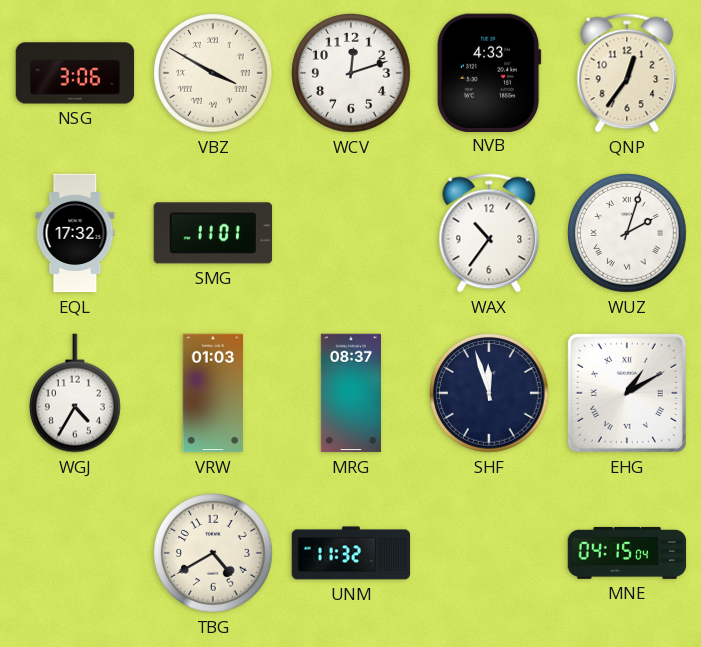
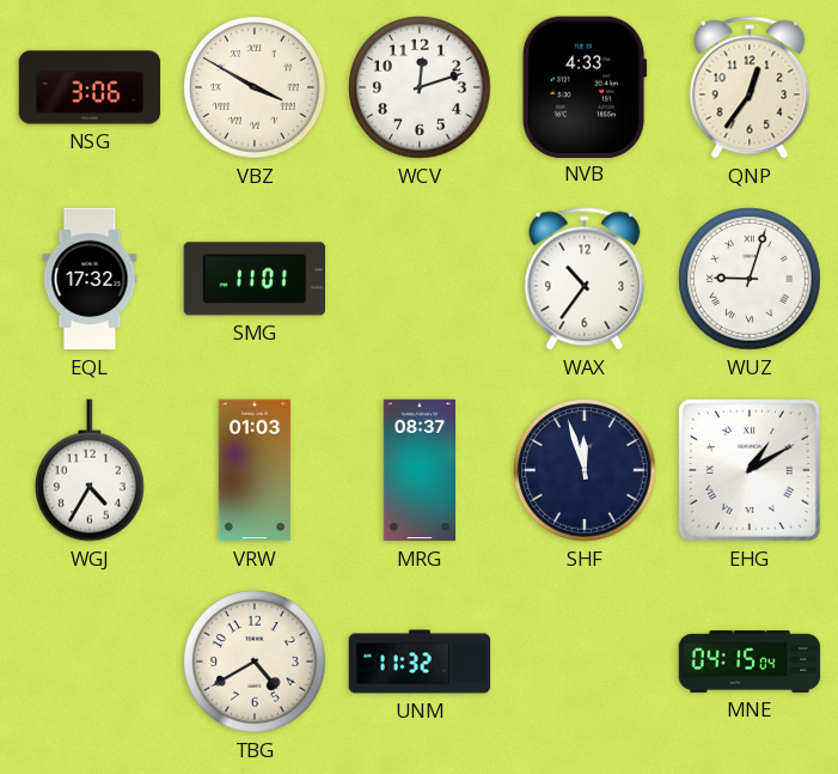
WUZ: 2:03 -> 9:03 (750, 279)
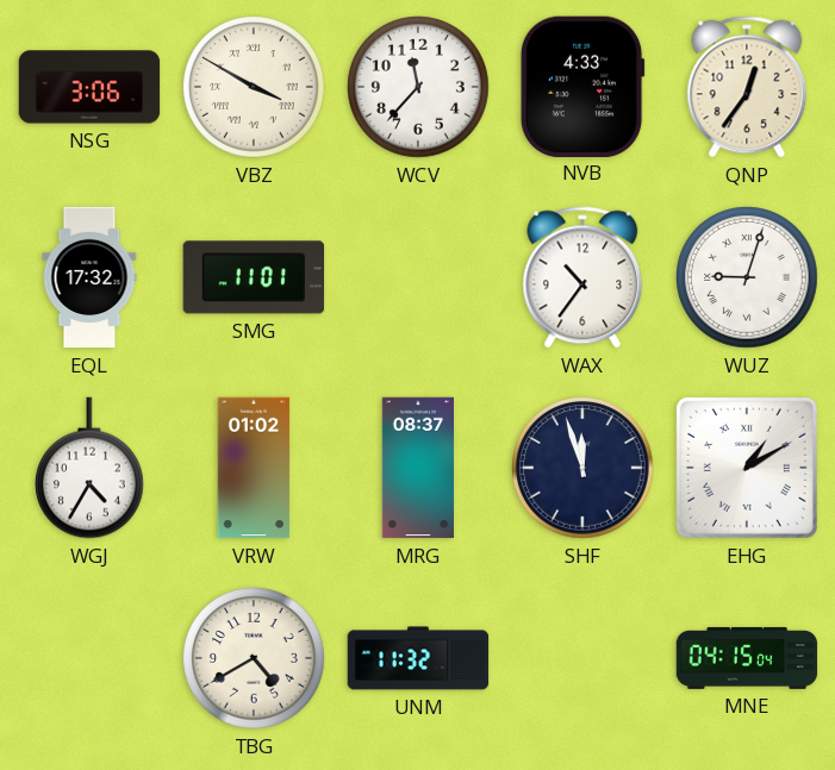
WCV: 12:12 -> 11:37 (418, 87)
VRW: 01:03 -> 01:02 (254, 468)
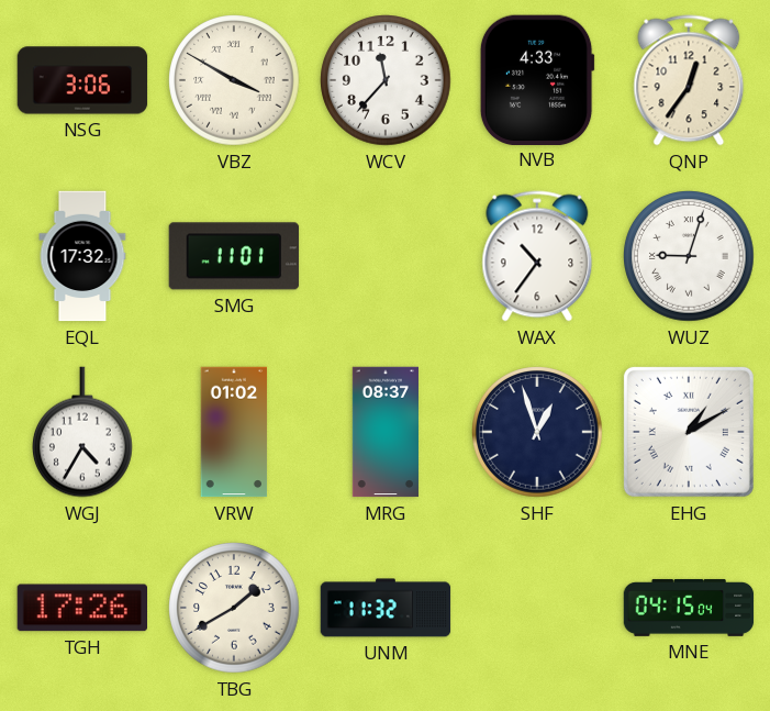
SHF: 11:57 -> 12:57 (537, 432)
TGH: none -> 17:26 (81, 608)
TBG: 4:40 -> 1:40 (234, 608)
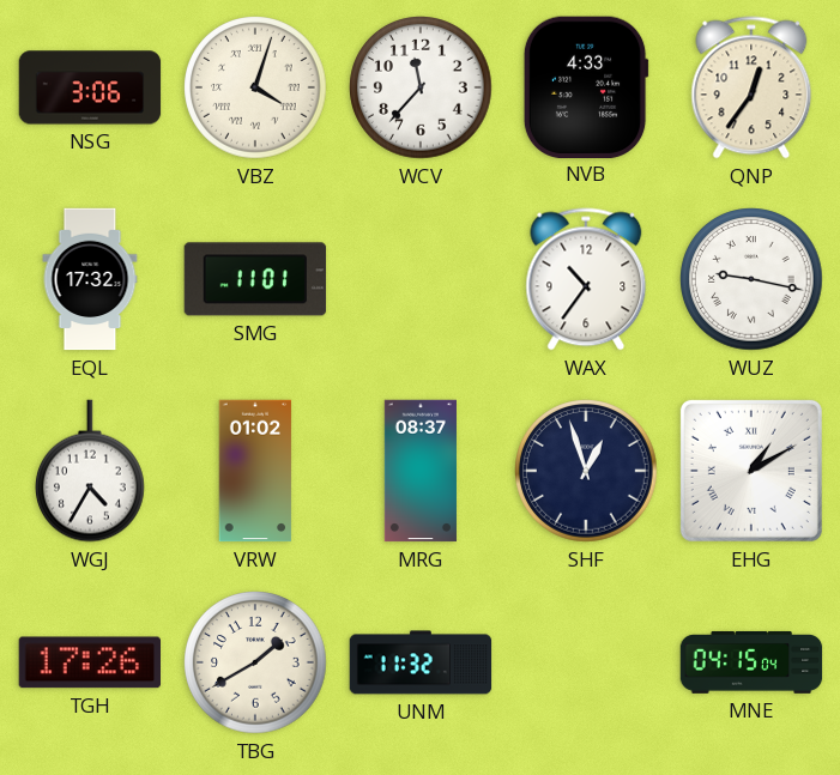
VBZ: 3:50 -> 4:03 (255, 87)
WUZ: 9:03 -> 9:17 (751, 279)
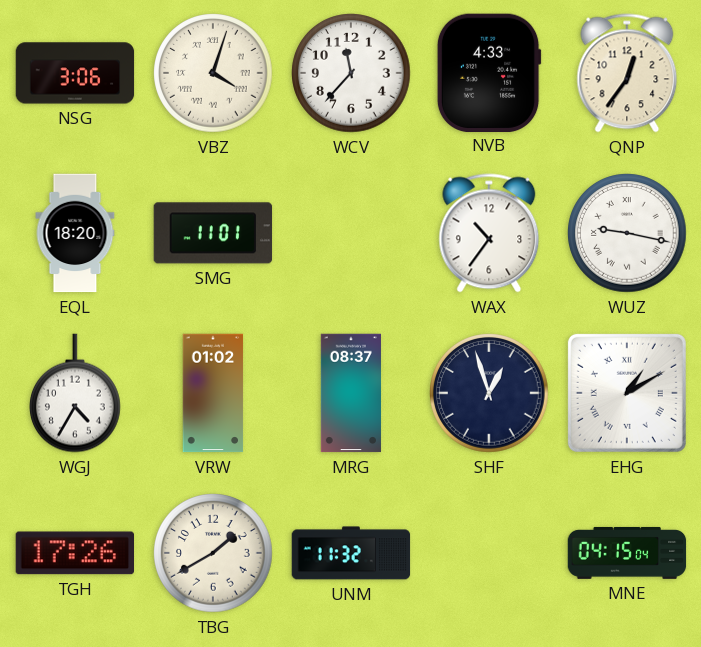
EQL: 17:32 -> 18:20 (75, 233)
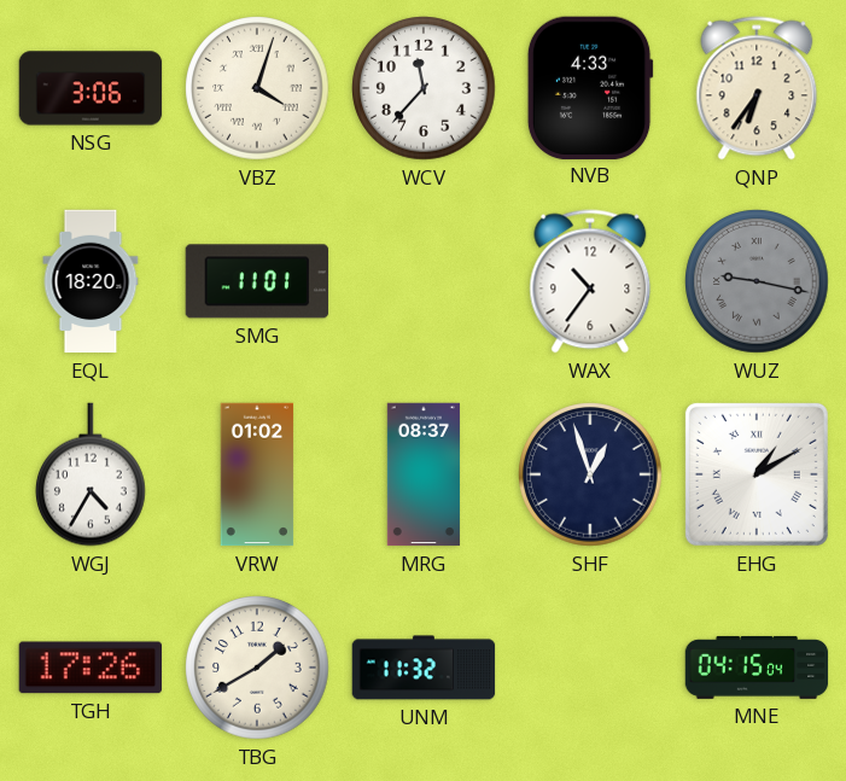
QNP: 12:36 -> 6:36 (757, 88)
WUZ dial: white -> grey (757, 281)
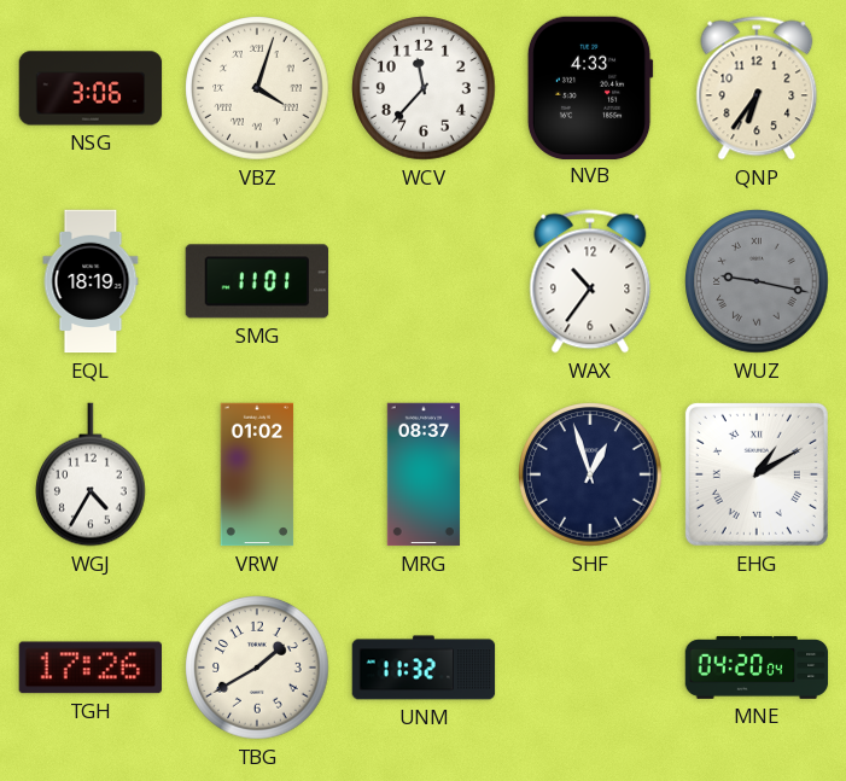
EQL: 18:20 -> 18:19 (91, 281)
MNE: 04:15 -> 04:20 (757, 668)
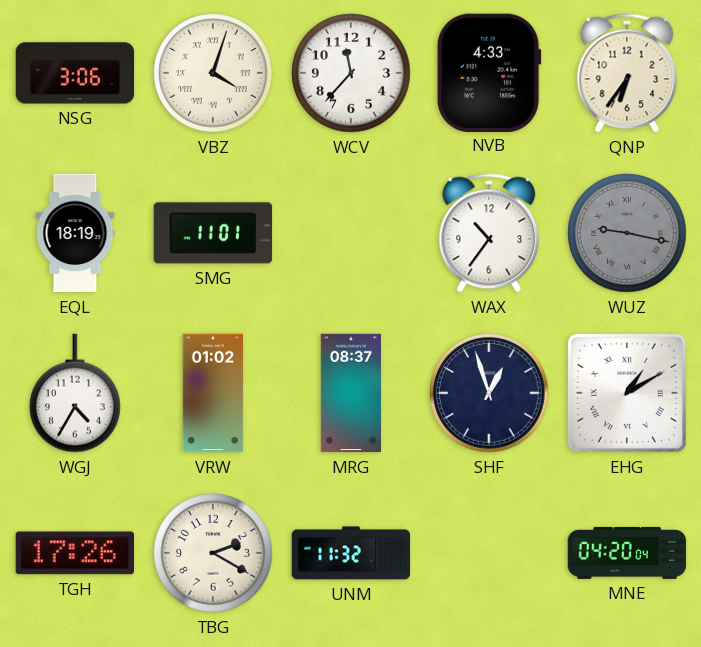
TBG: 1:40 -> 2:20 (213, 553)
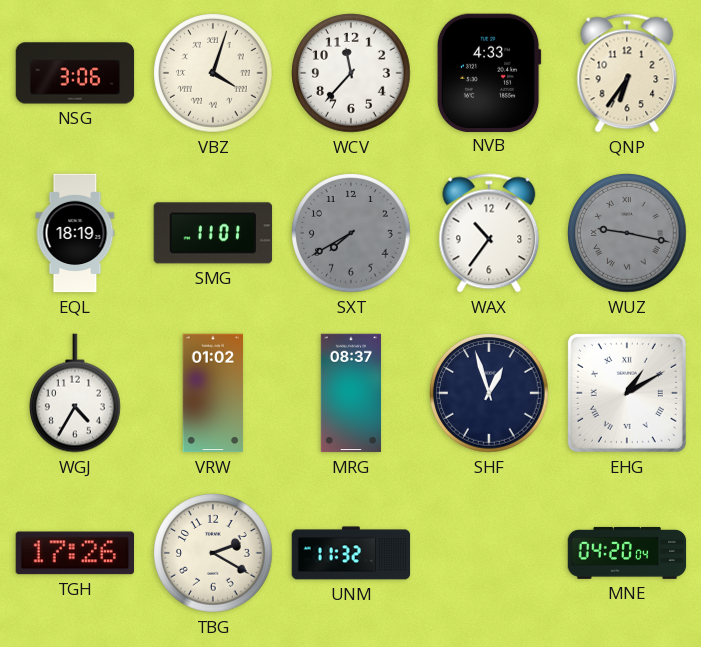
SXT: none -> 7:40 (351, 233)
